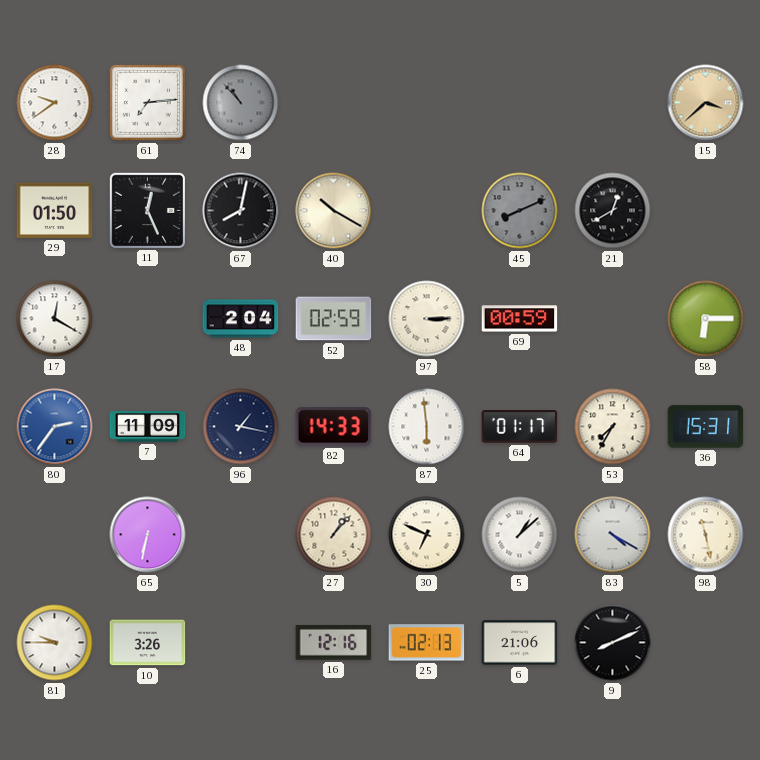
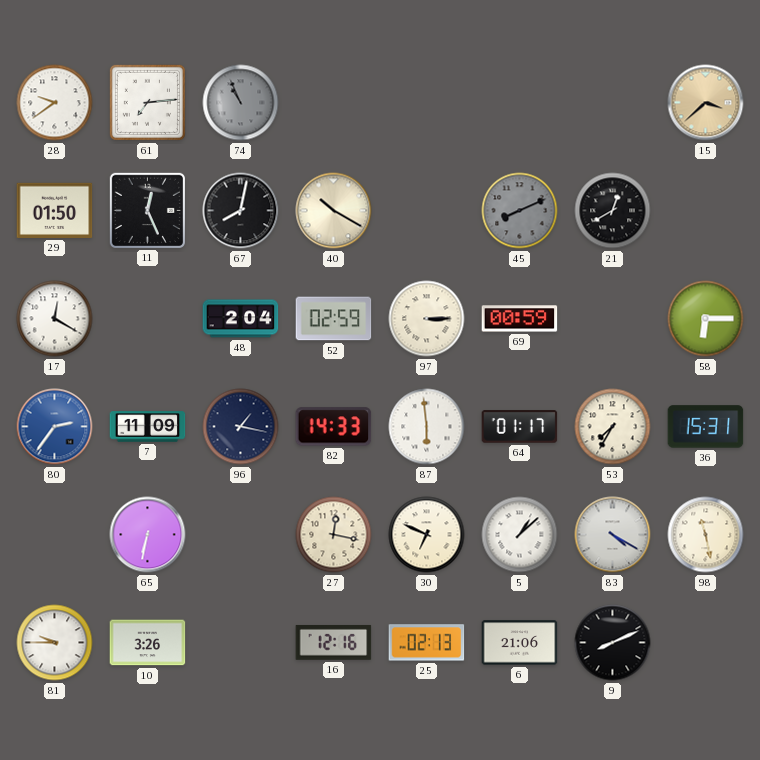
74: 10:53 -> 10:56 (241, 103)
27: 1:07 -> 12:17 (334, 535)
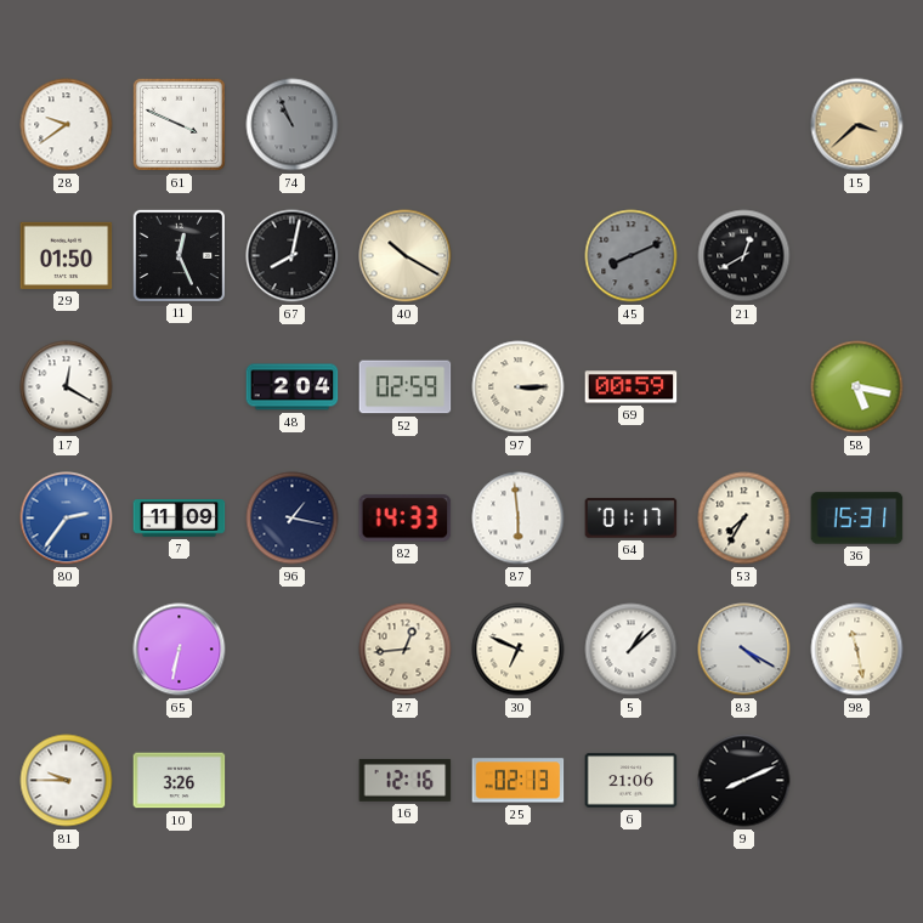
61: 7:14 -> 3:49 (179, 124)
58: 6:15 -> 5:17 (857, 387)
27: 12:17 -> 12:44 (406, 650)
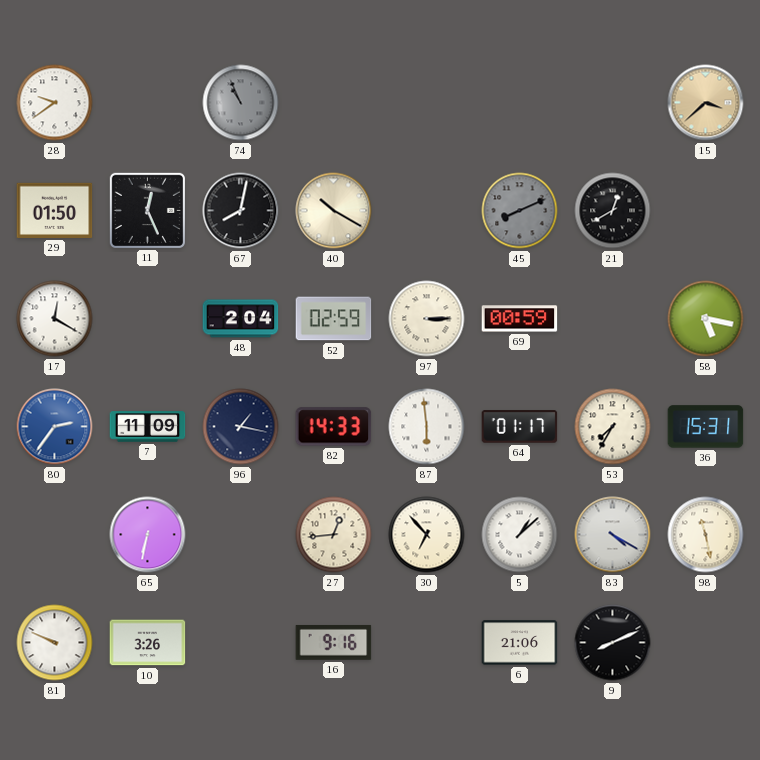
61: 3:49 -> none (179, 124)
30: 6:49 -> 6:53 (427, 535)
81: 9:45 -> 9:49 (55, 643)
16: 12:16 -> 9:16 (334, 642)
25: 02:13 -> none (519, 781)
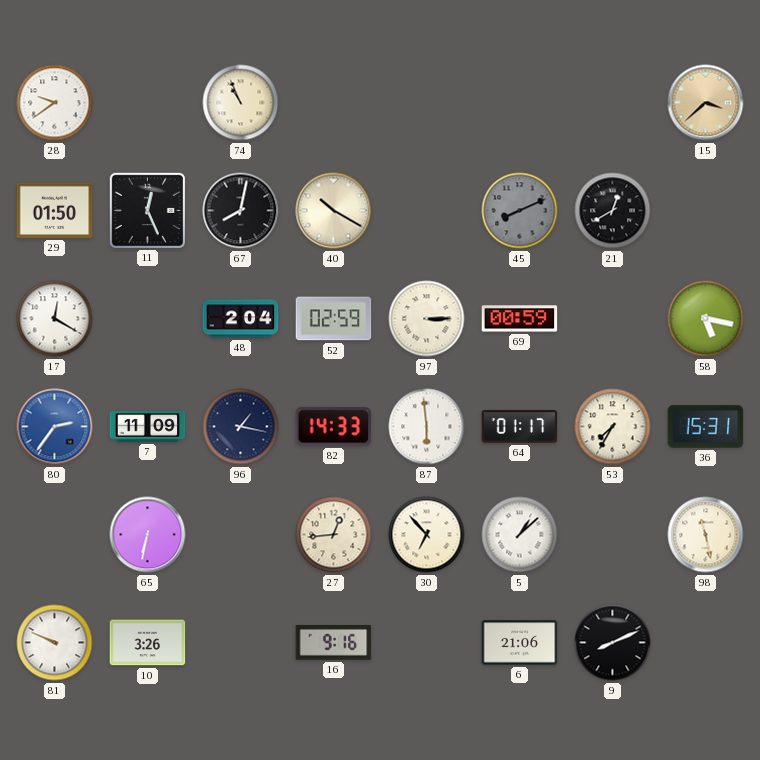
74 dial: grey -> cream (241, 103)
83: 4:20 -> none (613, 535)
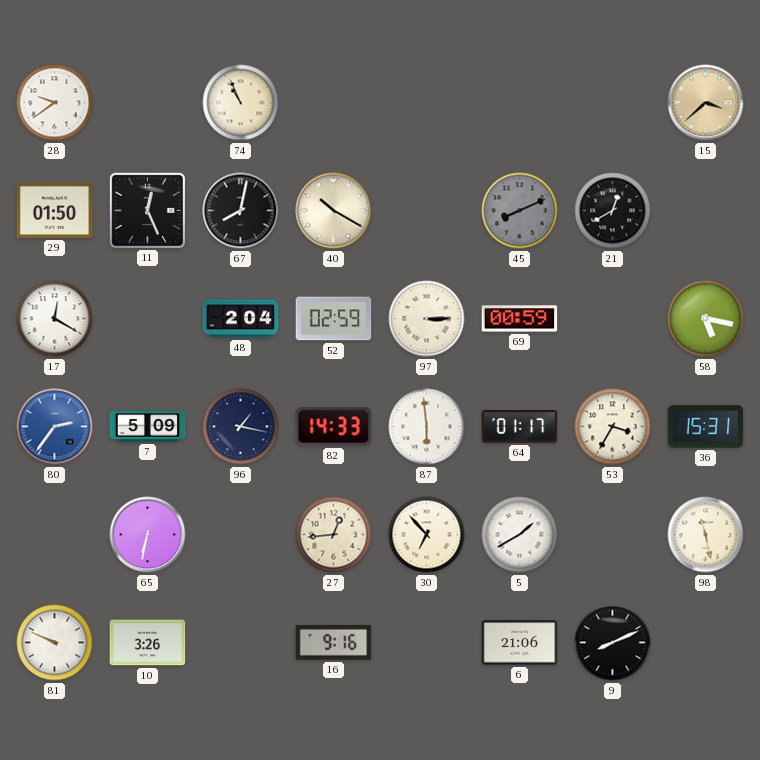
7: 11:09 -> 5:09 (148, 427)
53: 7:35 -> 3:35 (613, 427)
5: 1:08 -> 1:40 (520, 535)
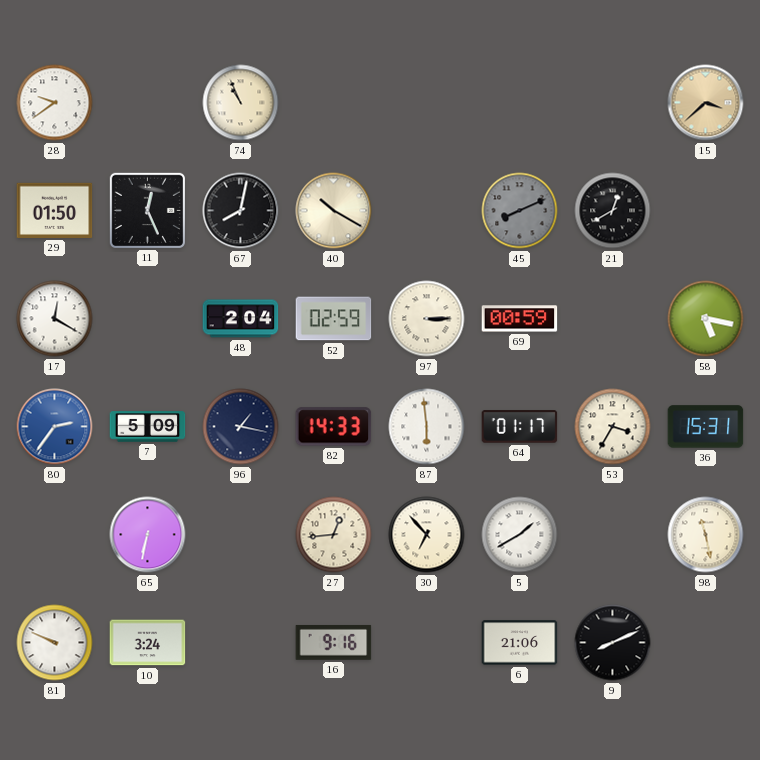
10: 3:26 -> 3:24 (148, 643)
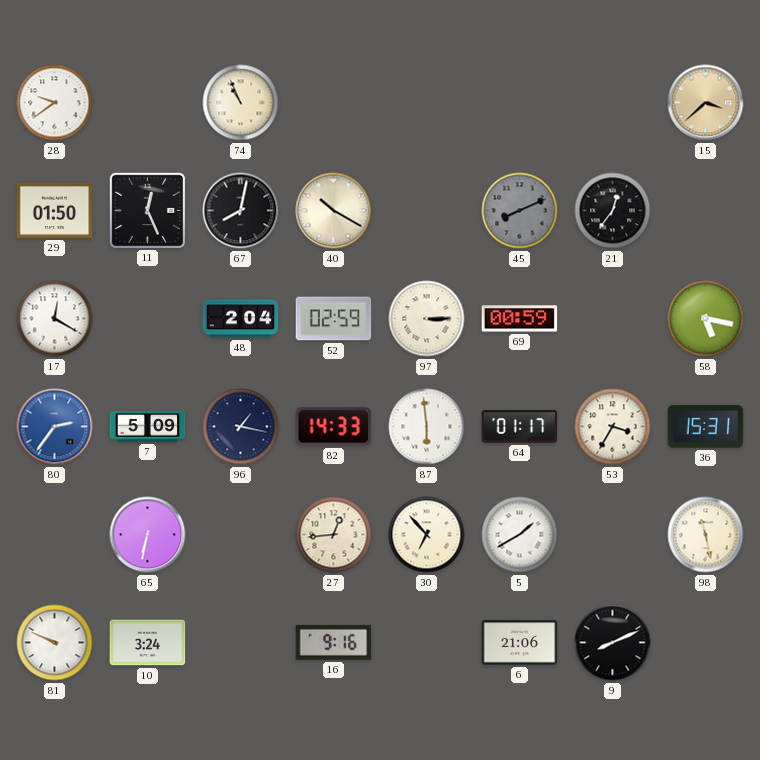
21: 12:40 -> 12:36 (613, 211)
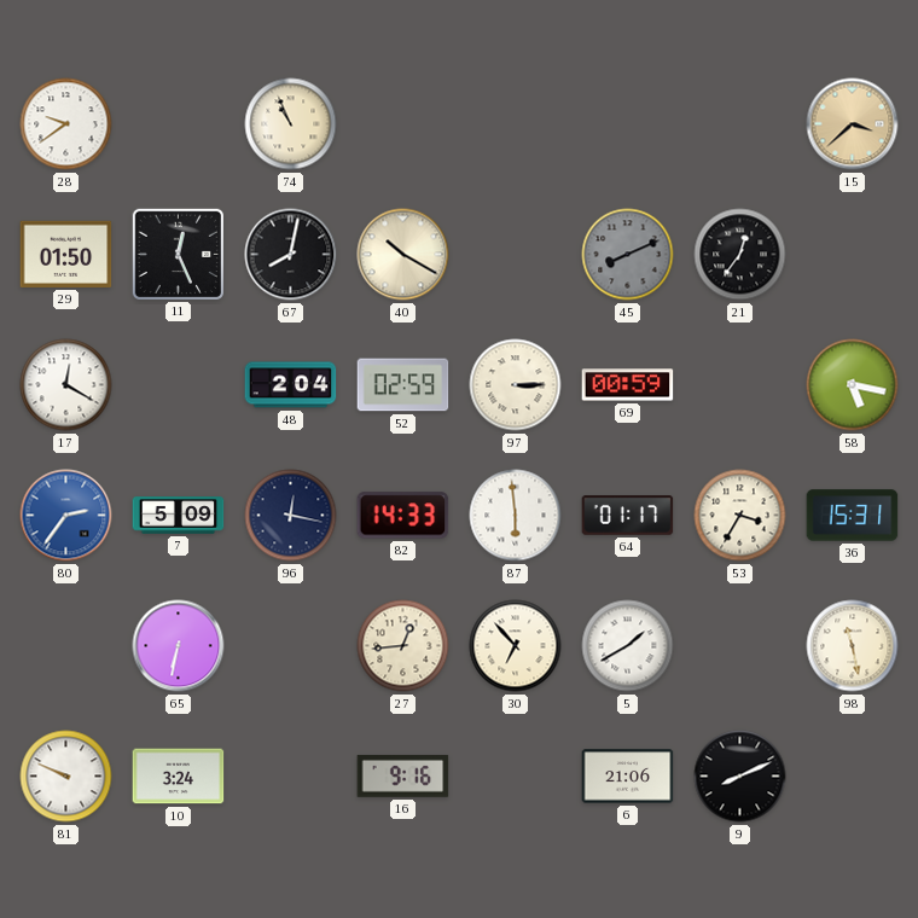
96: 1:17 -> 12:17 (291, 516)
